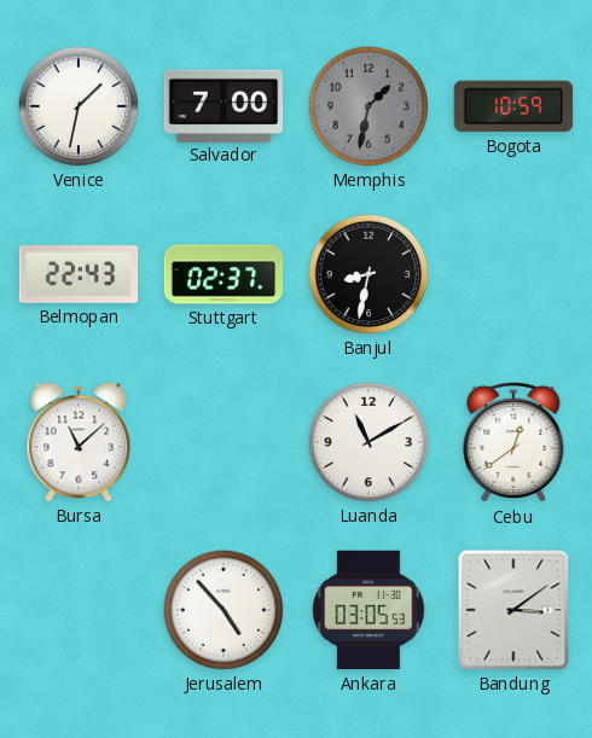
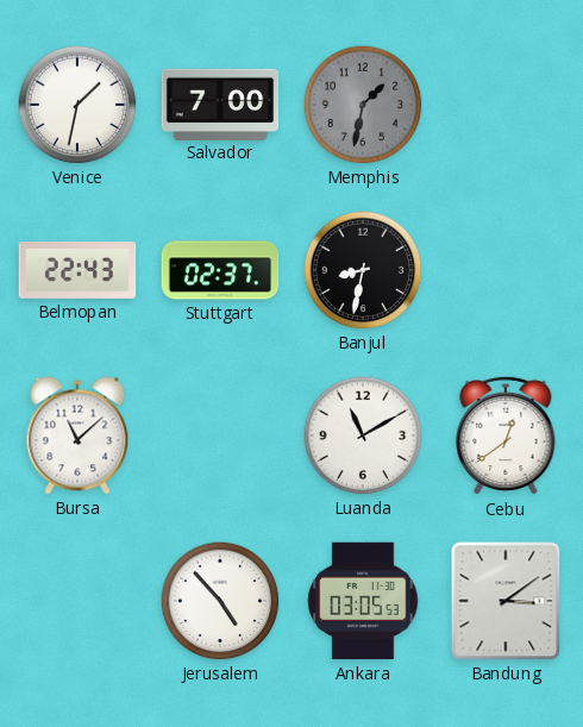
Bogota: 10:59 -> none (513, 106)
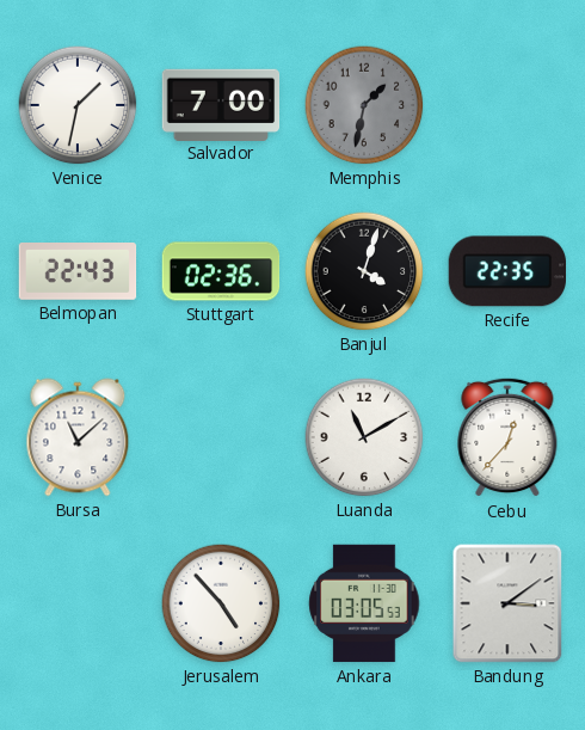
Stuttgart: 02:37 -> 02:36 (221, 271)
Banjul: 8:32 -> 4:03 (364, 271)
Recife: none -> 22:35 (506, 271)
Cebu: 12:39 -> 12:37 (507, 437)
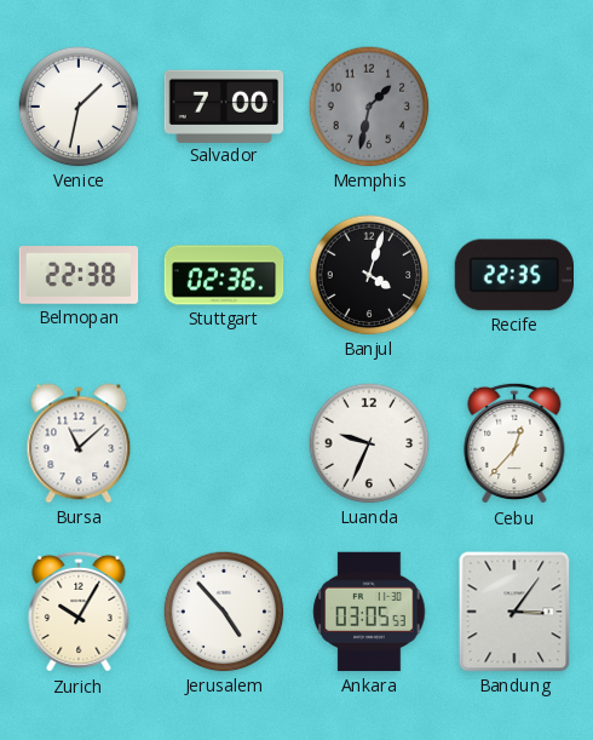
Belmopan: 22:43 -> 22:38 (79, 276)
Luanda: 11:10 -> 9:34 (369, 443)
Zurich: none -> 10:05 (79, 612)
Bandung: 3:09 -> 3:06 (514, 612)
